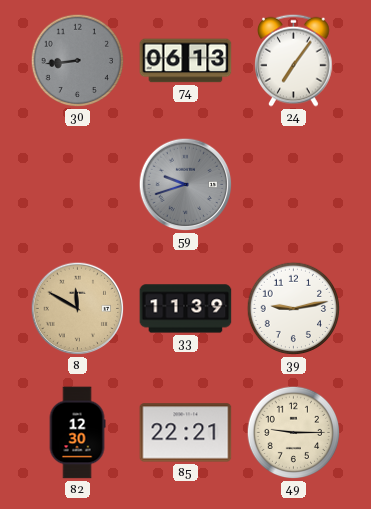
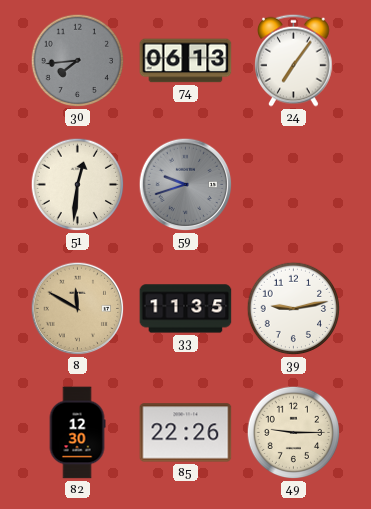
30: 8:44 -> 7:44 (78, 61)
51: none -> 12:31 (78, 185)
33: 11:39 -> 11:35 (186, 309)
85: 22:21 -> 22:26 (186, 433)
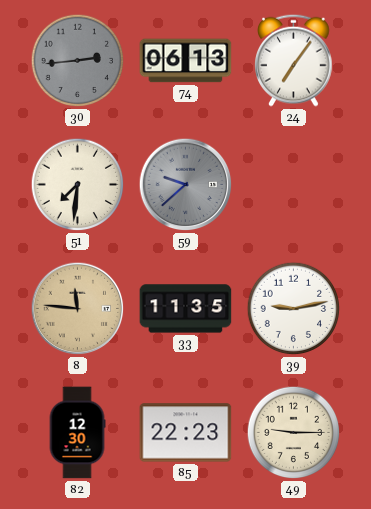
30: 7:44 -> 2:44 (78, 61)
51: 12:31 -> 7:31 (78, 185)
59: 9:42 -> 9:38 (186, 185)
8: 11:50 -> 11:46 (78, 309)
85: 22:26 -> 22:23 (186, 433)
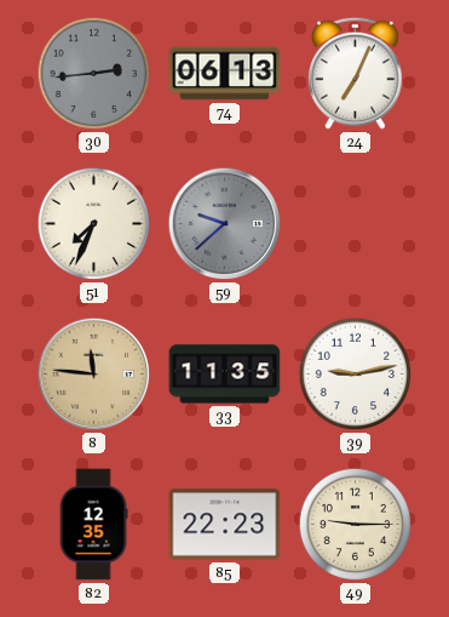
24: 7:06 -> 7:04 (356, 73)
51: 7:31 -> 7:34 (94, 224)
82: 12:30 -> 12:35 (93, 525)
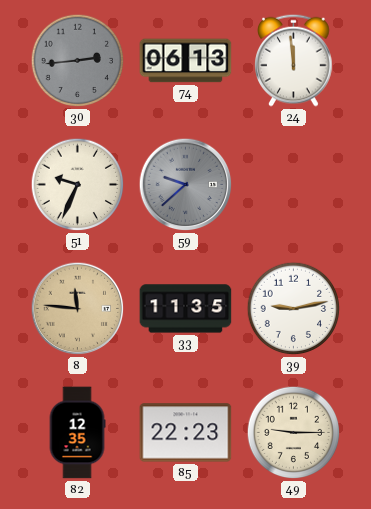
24: 7:04 -> 11:59 (294, 60)
51: 7:34 -> 9:34 (78, 185)
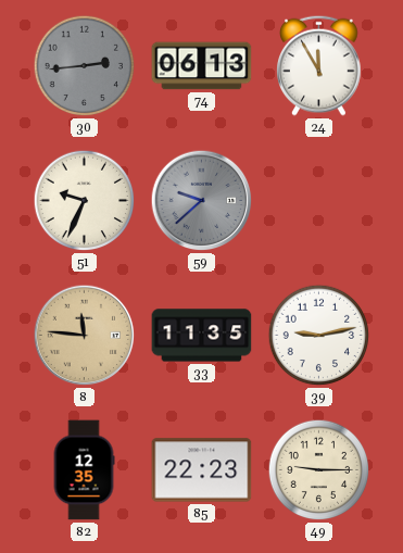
24: 11:59 -> 11:55 (319, 65)
